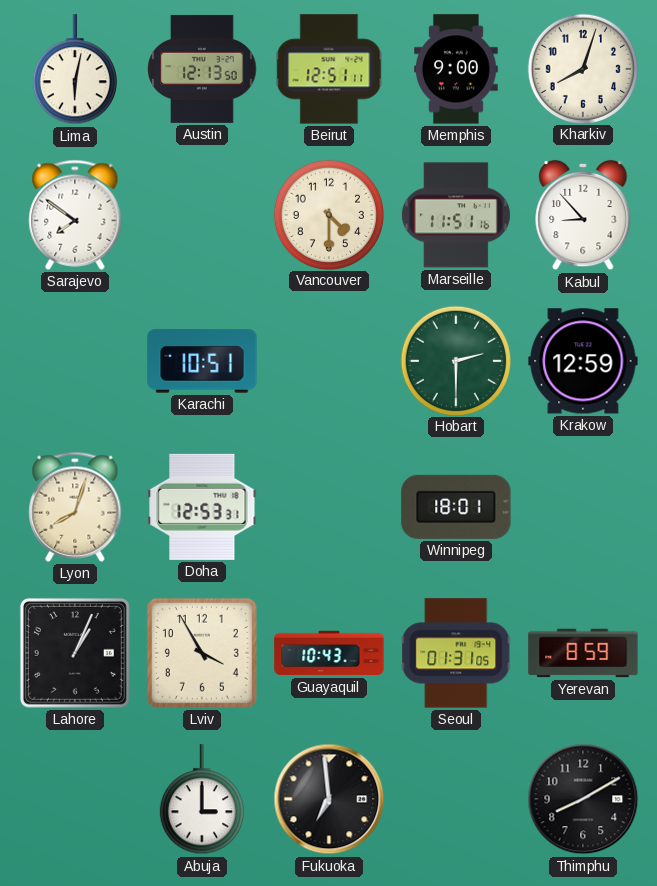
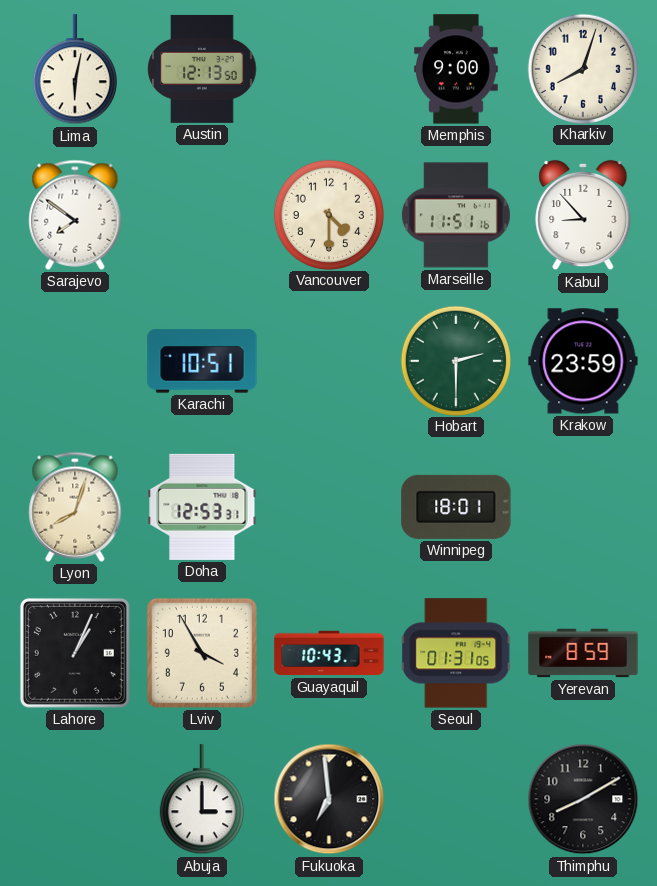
Beirut: 12:51 -> none (329, 69)
Krakow: 12:59 -> 23:59 (583, 361)
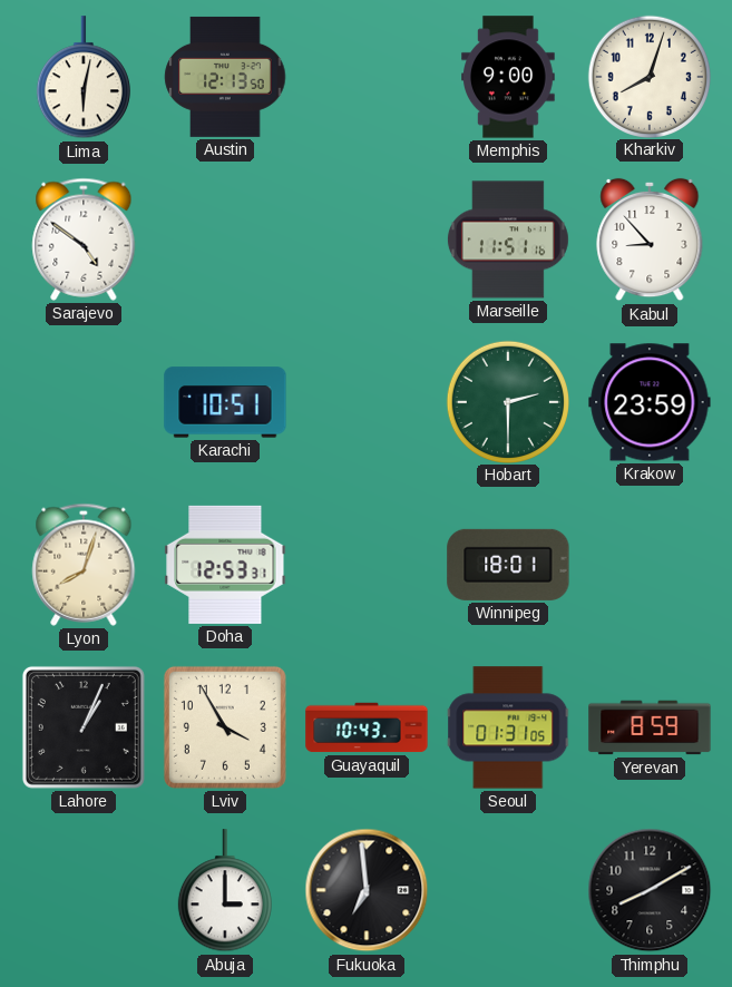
Sarajevo: 7:51 -> 4:51 (84, 240)
Vancouver: 4:30 -> none (328, 214)
